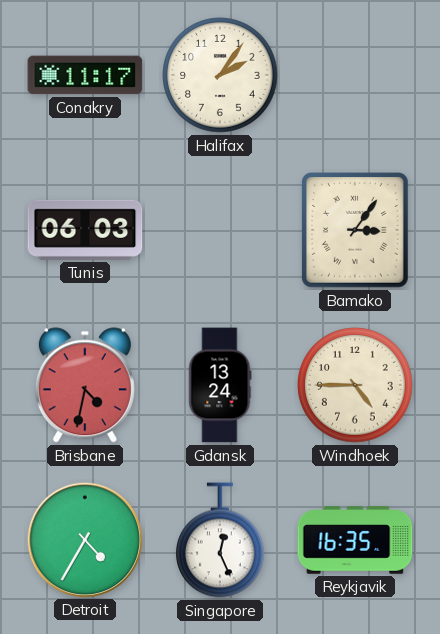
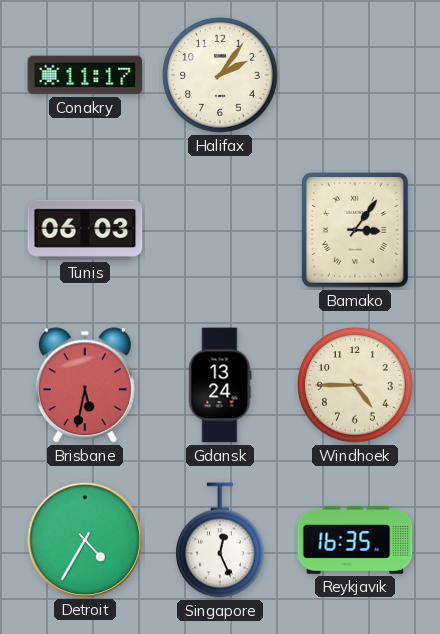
Brisbane: 4:32 -> 5:32 (85, 385)
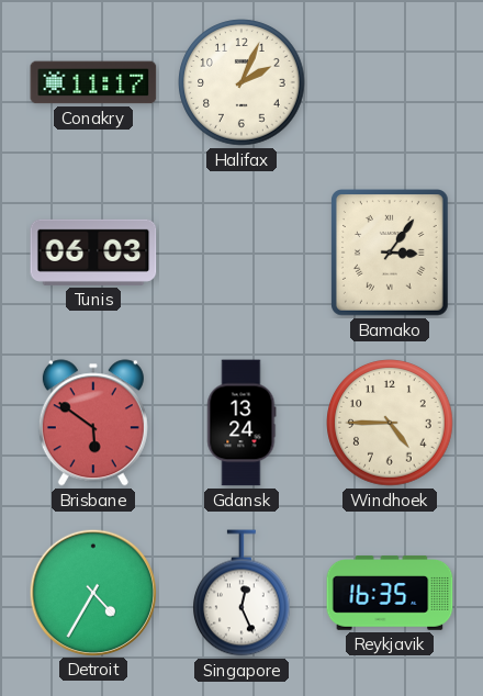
Halifax: 2:06 -> 2:04 (241, 82)
Brisbane: 5:32 -> 5:51 (93, 423)
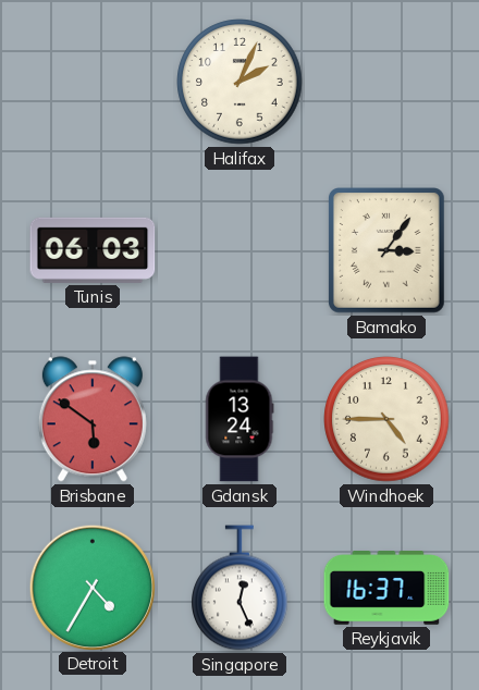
Conakry: 11:17 -> none (93, 82)
Reykjavik: 16:35 -> 16:37 (386, 588)
